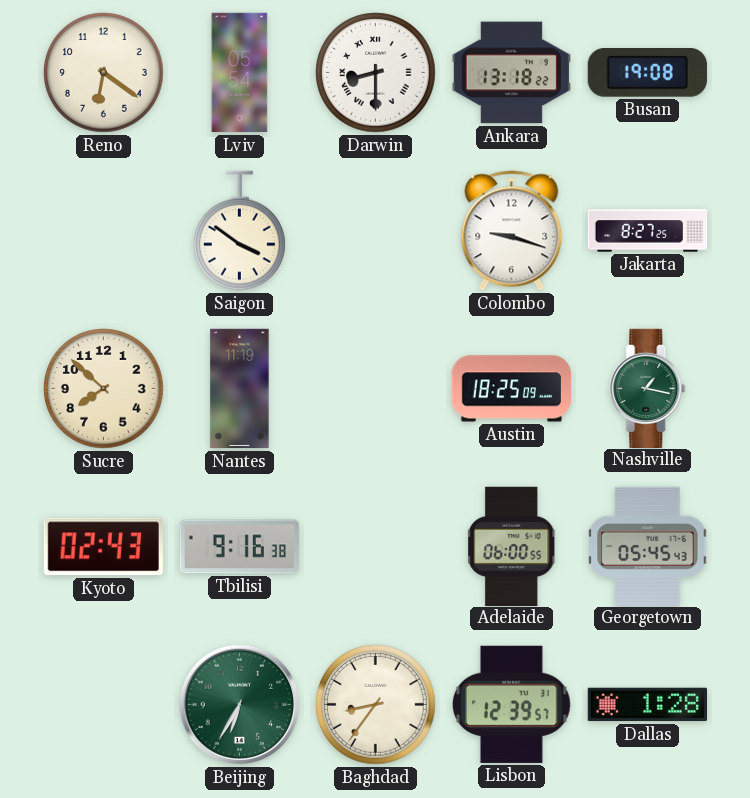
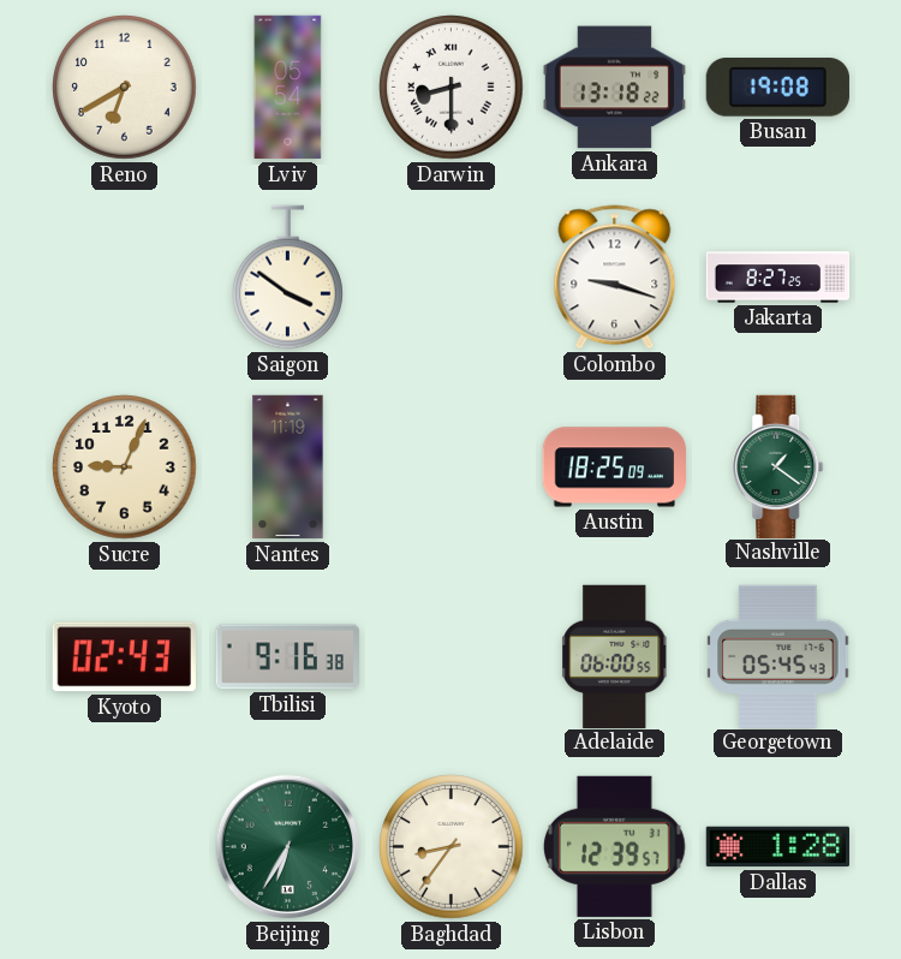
Reno: 6:21 -> 6:40 (125, 88)
Sucre: 7:52 -> 9:04 (125, 467)
Nashville: 1:17 -> 1:21 (778, 466)
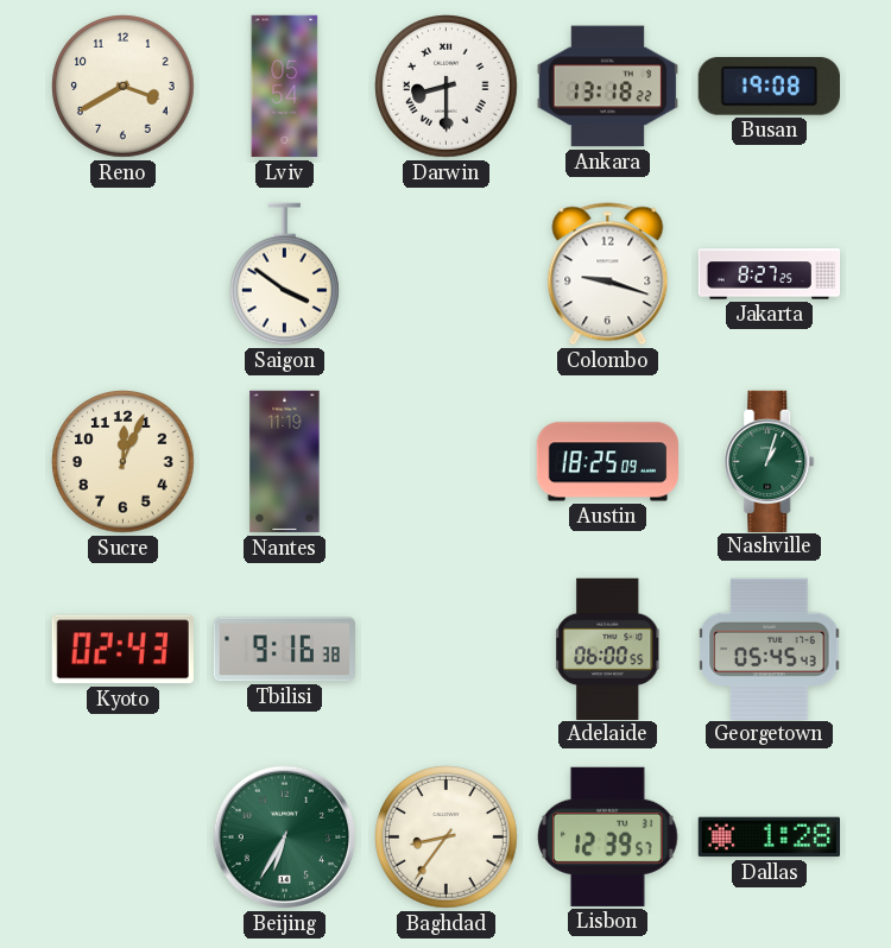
Reno: 6:40 -> 3:40 (124, 87)
Sucre: 9:04 -> 12:04 (124, 462)
Nashville: 1:21 -> 1:03 (770, 461)
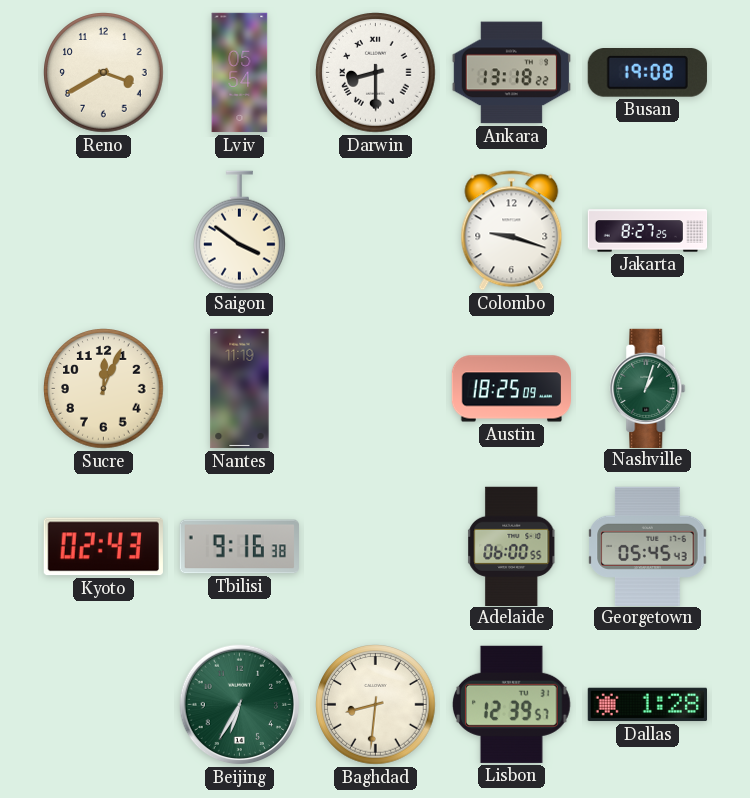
Baghdad: 8:36 -> 8:31 (376, 705)
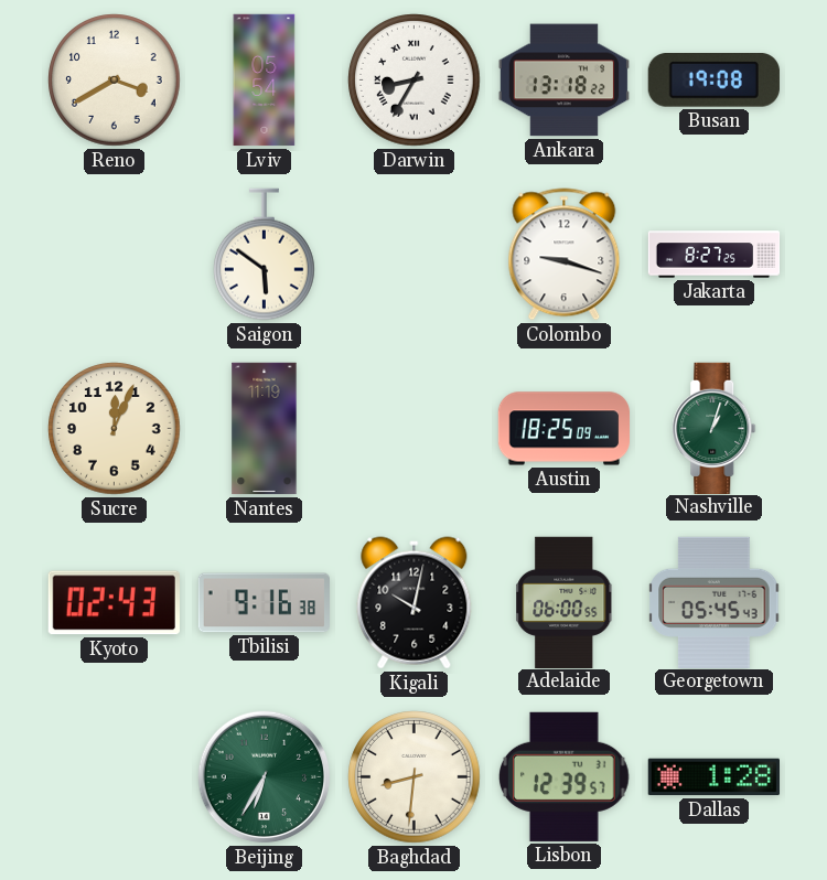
Darwin: 8:30 -> 8:35 (415, 81)
Saigon: 3:51 -> 5:51 (265, 255)
Kigali: none -> 10:02 (415, 603)
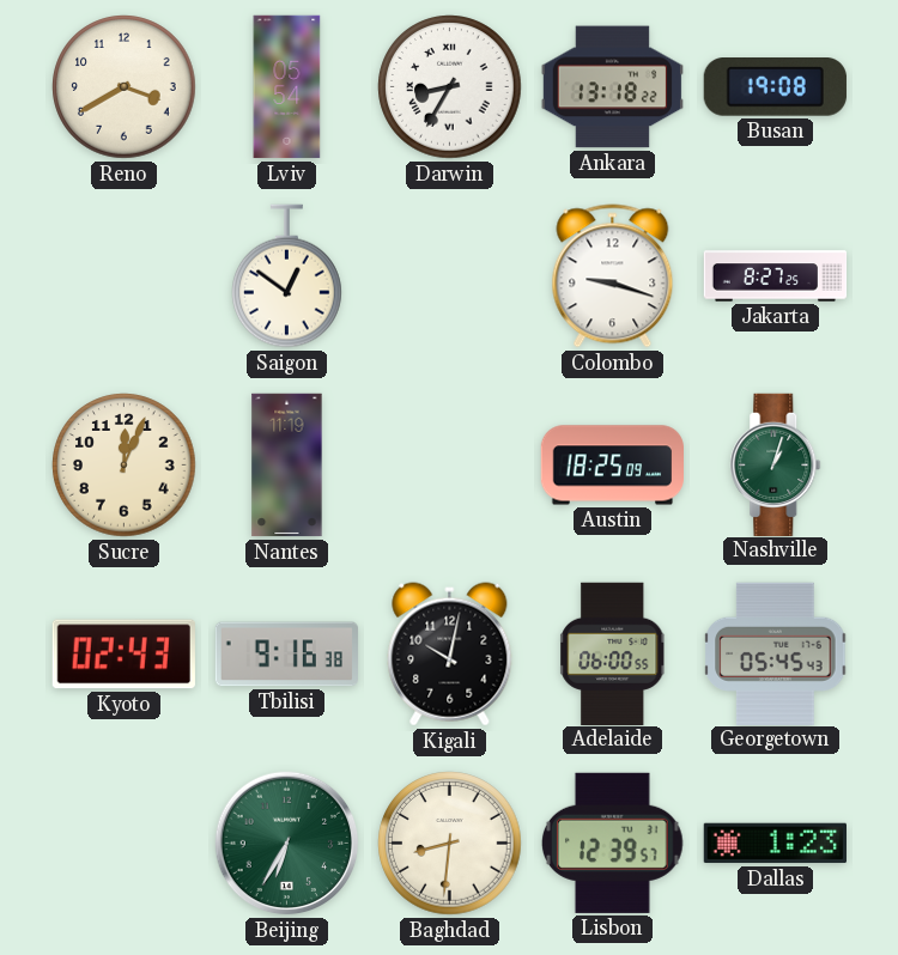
Saigon: 5:51 -> 12:51 (287, 276)
Dallas: 1:28 -> 1:23 (775, 844)
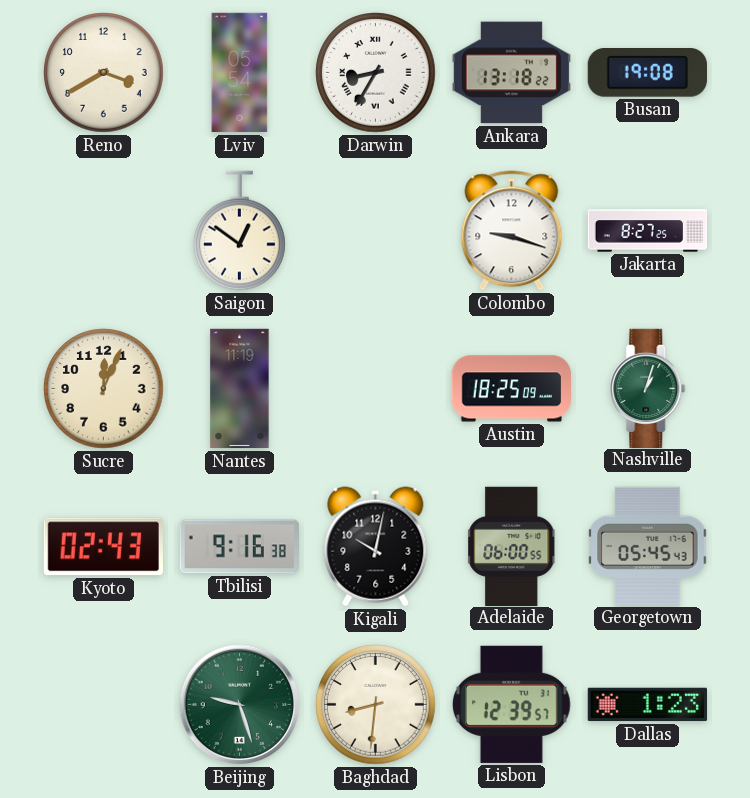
Beijing: 6:35 -> 9:27 (240, 705)
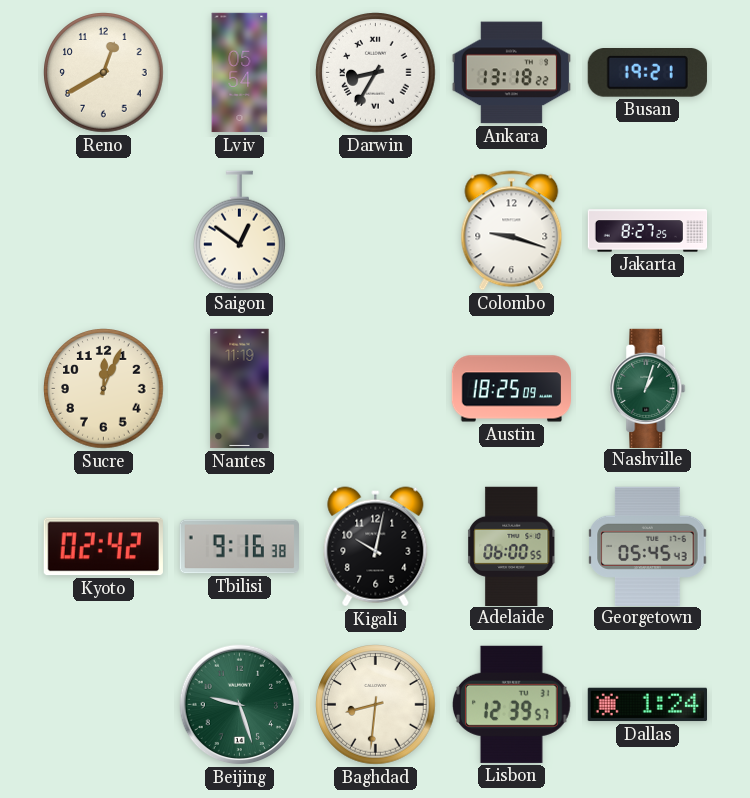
Reno: 3:40 -> 12:40 (104, 73)
Busan: 19:08 -> 19:21 (647, 73)
Kyoto: 02:43 -> 02:42 (103, 547)
Dallas: 1:23 -> 1:24 (647, 705)
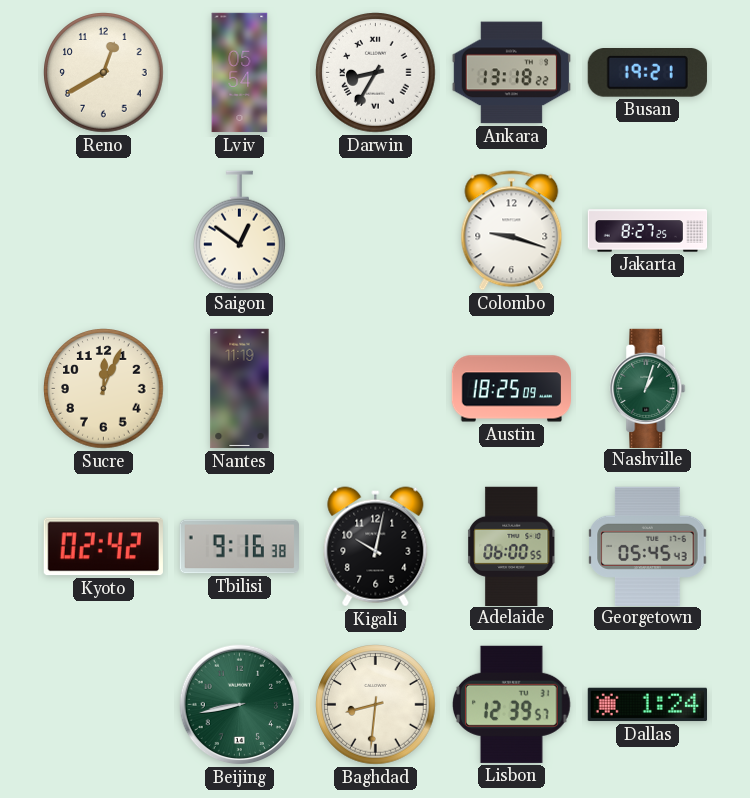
Beijing: 9:27 -> 8:43 (240, 705)
